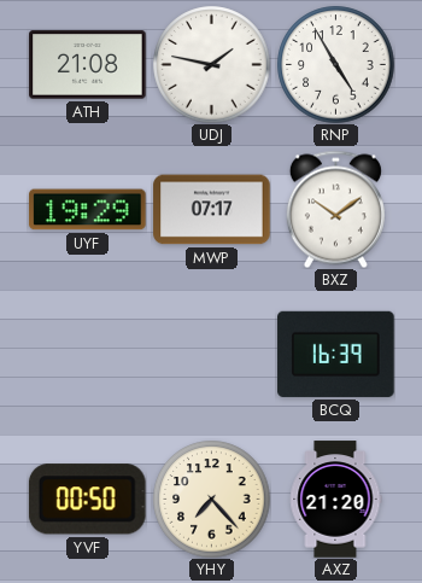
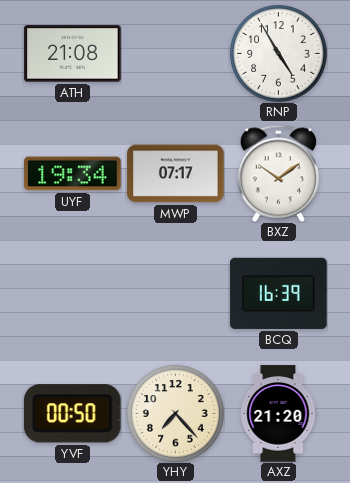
UDJ: 1:47 -> none (212, 65)
UYF: 19:29 -> 19:34 (73, 174)
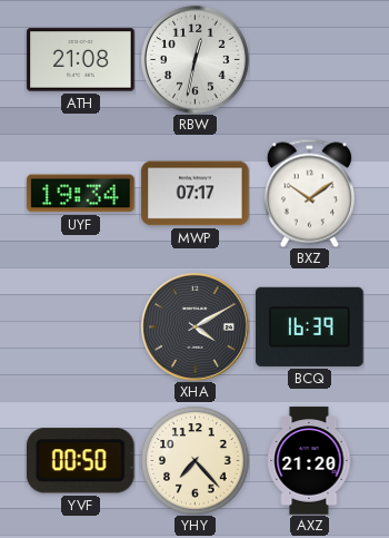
RBW: none -> 12:32 (194, 59)
RNP: 4:55 -> none (279, 54)
XHA: none -> 4:10 (194, 326)
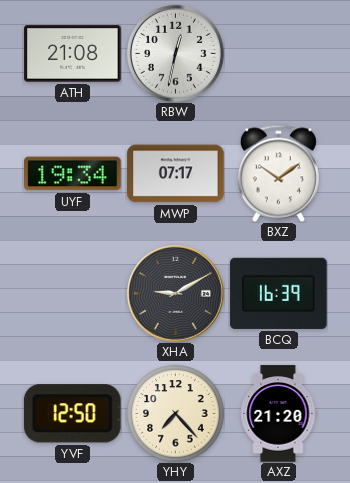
XHA: 4:10 -> 9:10 (175, 293)
YVF: 00:50 -> 12:50 (72, 414)
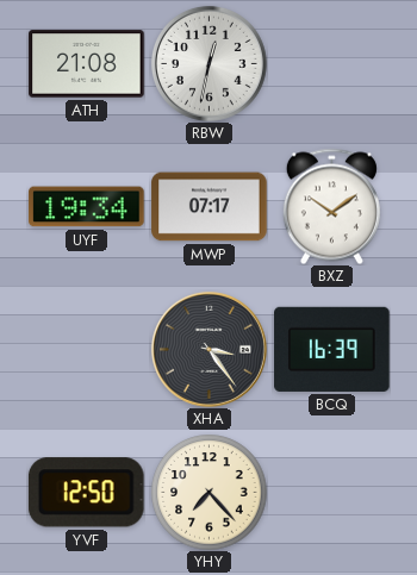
XHA: 9:10 -> 3:24 (208, 349)
AXZ: 21:20 -> none (279, 414)
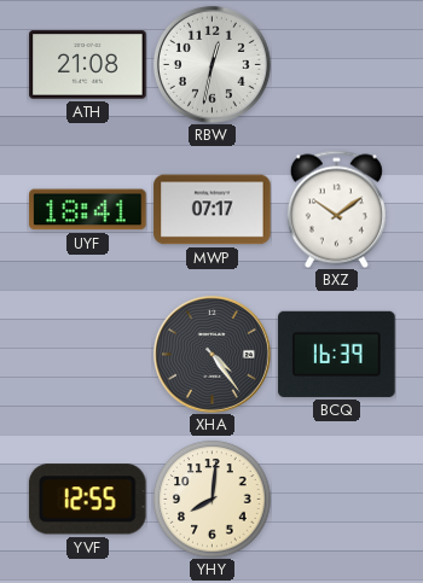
UYF: 19:34 -> 18:41 (88, 210)
XHA: 3:24 -> 4:24 (211, 354)
YVF: 12:50 -> 12:55 (87, 500)
YHY: 7:23 -> 8:01 (213, 500)
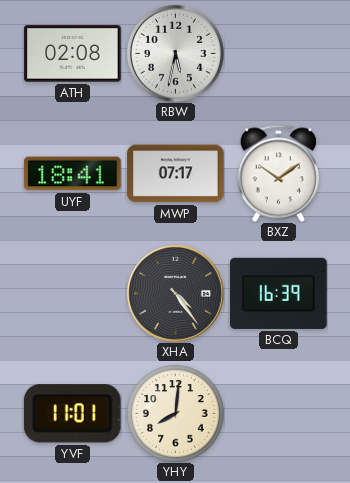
ATH: 21:08 -> 02:08 (73, 54)
RBW: 12:32 -> 5:32 (175, 53)
YVF: 12:55 -> 11:01 (72, 414)
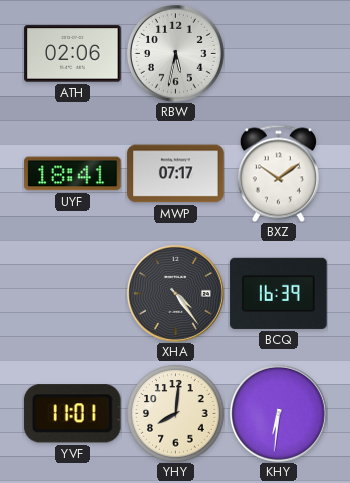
ATH: 02:08 -> 02:06 (73, 54)
KHY: none -> 6:31 (278, 413)
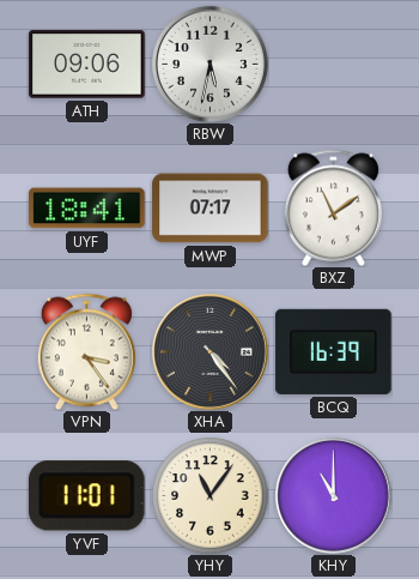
ATH: 02:06 -> 09:06 (87, 65)
BXZ: 10:09 -> 11:09 (333, 207)
VPN: none -> 3:24 (86, 351)
YHY: 8:01 -> 11:06 (211, 496)
KHY: 6:31 -> 11:00 (333, 495)
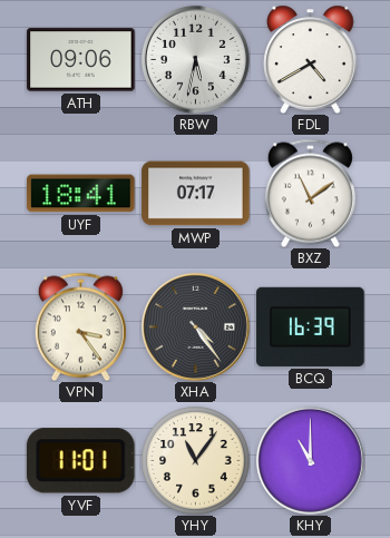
FDL: none -> 4:40 (311, 59)
